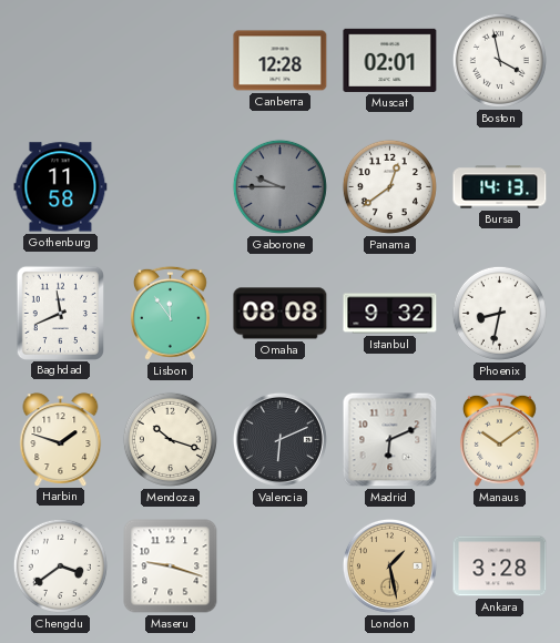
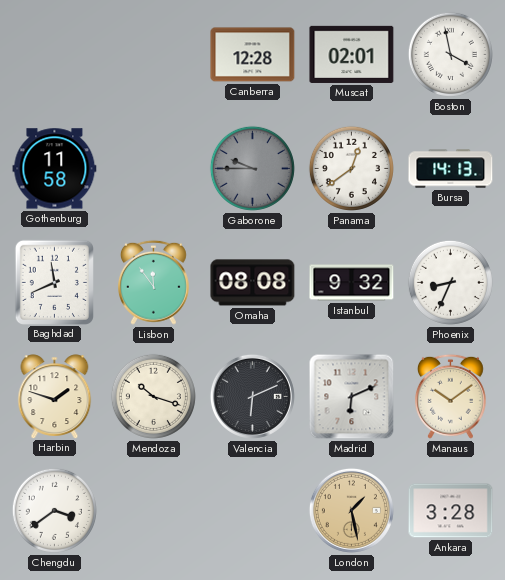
Phoenix: 8:32 -> 8:34 (450, 282)
Maseru: 9:18 -> none (171, 567)
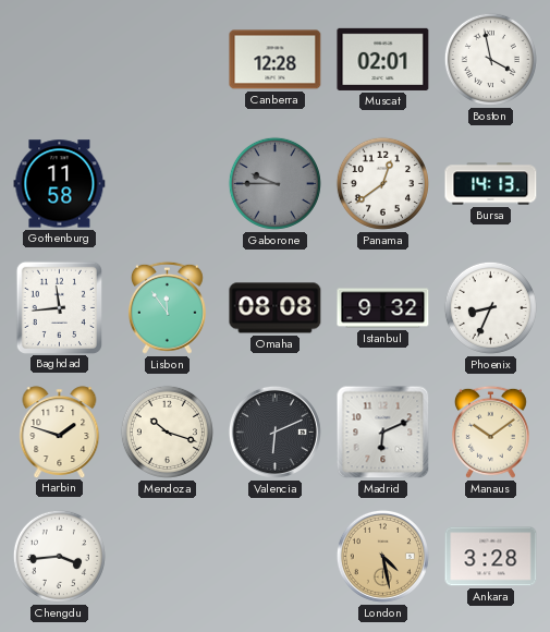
Baghdad: 11:41 -> 11:44 (59, 307)
Chengdu: 3:39 -> 3:44 (59, 556)
London: 1:28 -> 4:28 (382, 556)
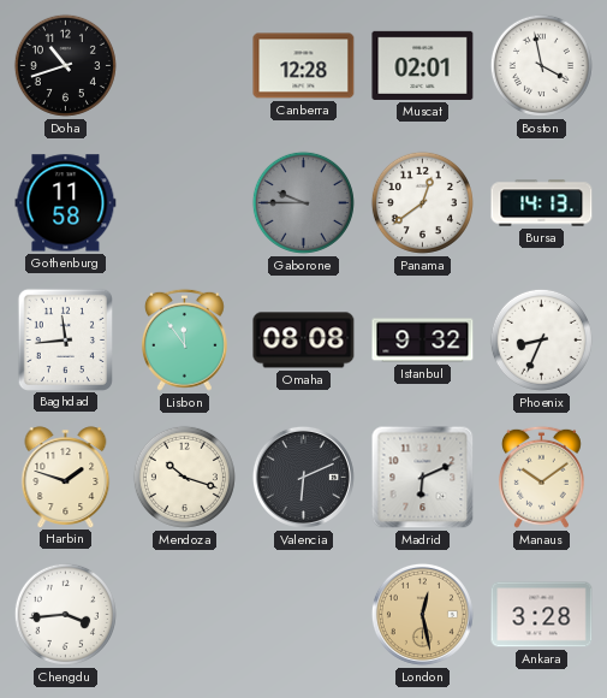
Doha: none -> 10:42 (65, 65)
London: 4:28 -> 12:28 (422, 614)
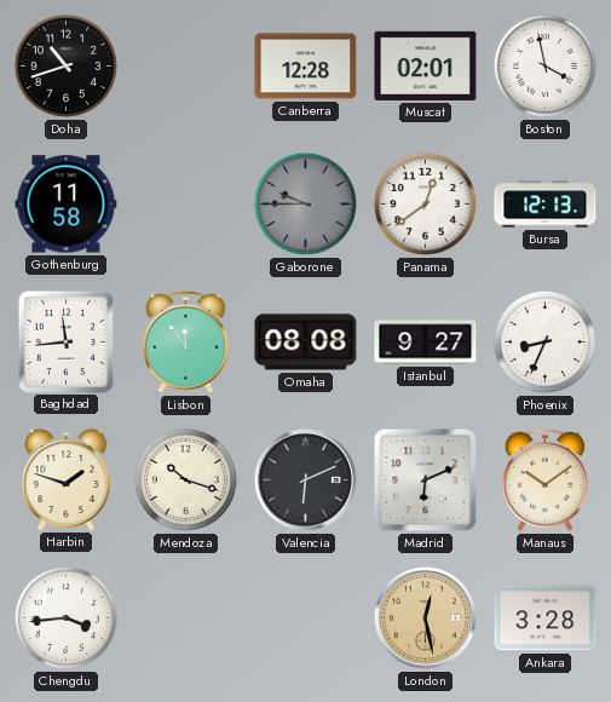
Bursa: 14:13 -> 12:13 (546, 205)
Istanbul: 9:32 -> 9:27 (426, 343)
